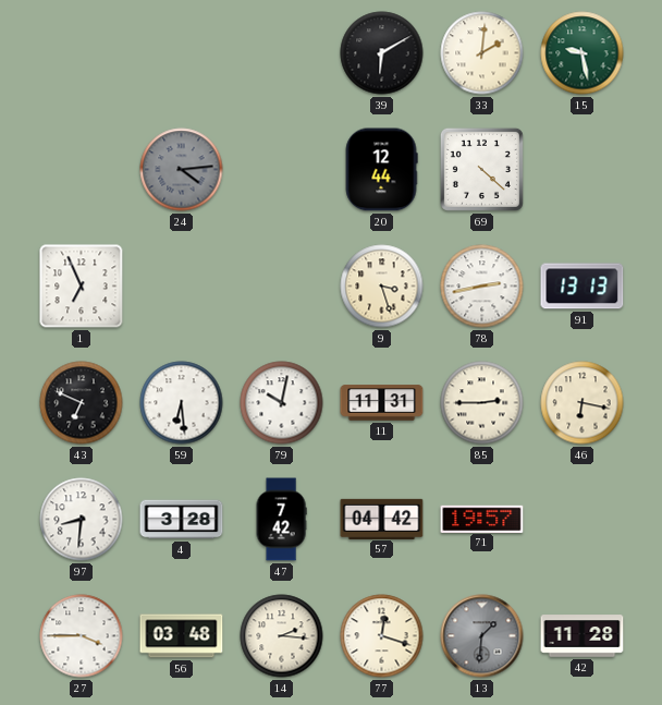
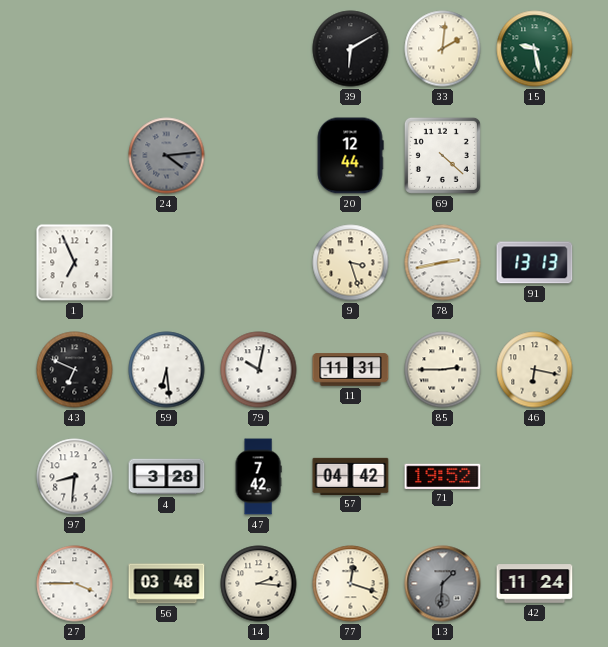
71: 19:57 -> 19:52 (443, 476)
42: 11:28 -> 11:24 (535, 584)
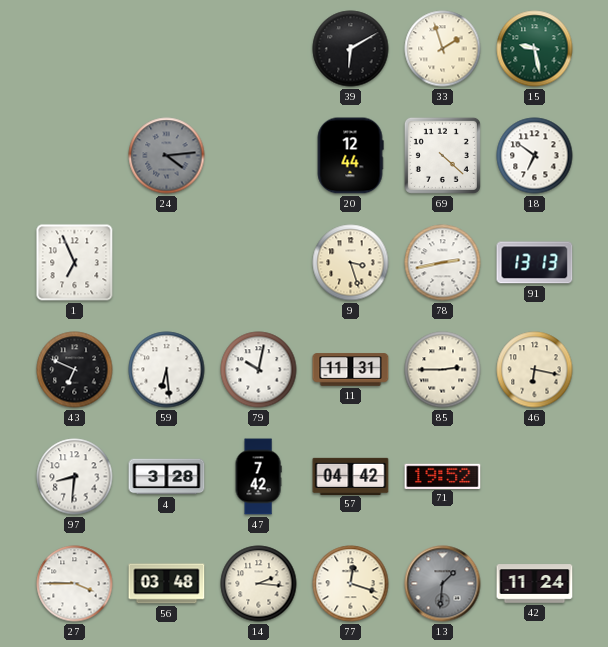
33: 2:01 -> 1:57 (443, 49)
18: none -> 6:51 (535, 156)
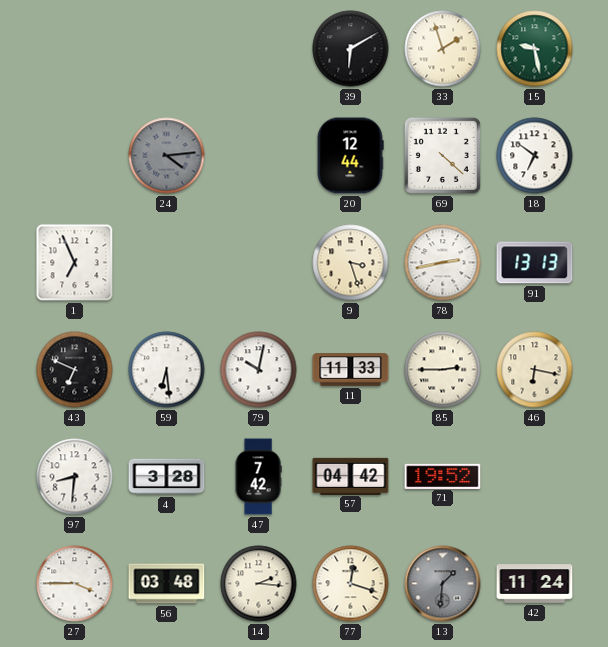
11: 11:31 -> 11:33 (351, 370)
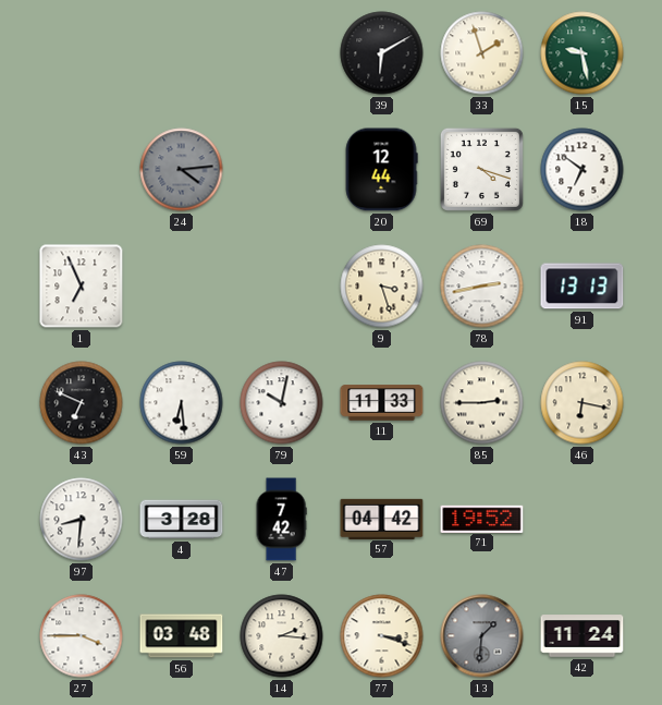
69: 4:22 -> 4:18 (481, 169)
77: 12:18 -> 3:18 (382, 636)
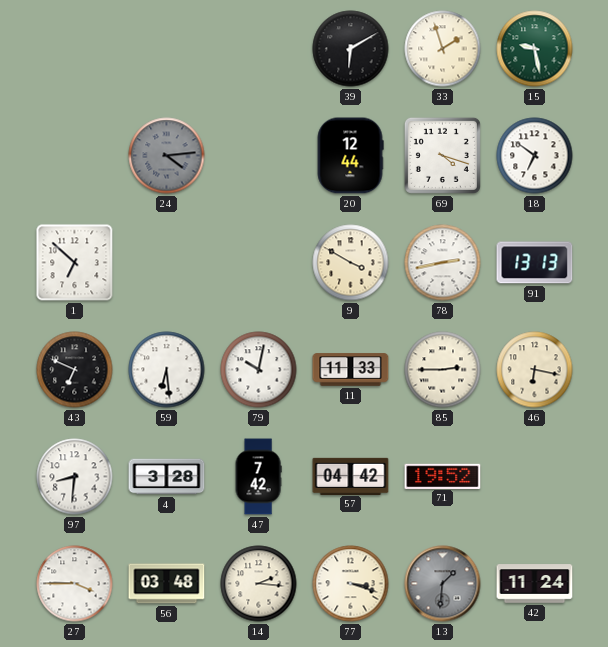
1: 6:56 -> 6:52 (75, 263)
9: 3:27 -> 3:50 (351, 263)
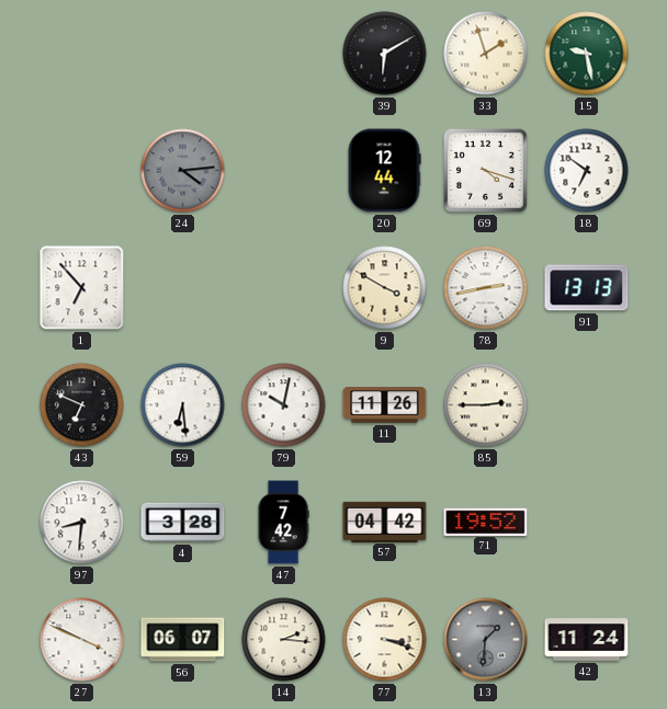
1: 6:52 -> 6:53 (82, 288)
11: 11:33 -> 11:26 (385, 405)
46: 6:17 -> none (535, 370)
27: 3:45 -> 3:49 (82, 640)
56: 03:48 -> 06:07 (183, 640)
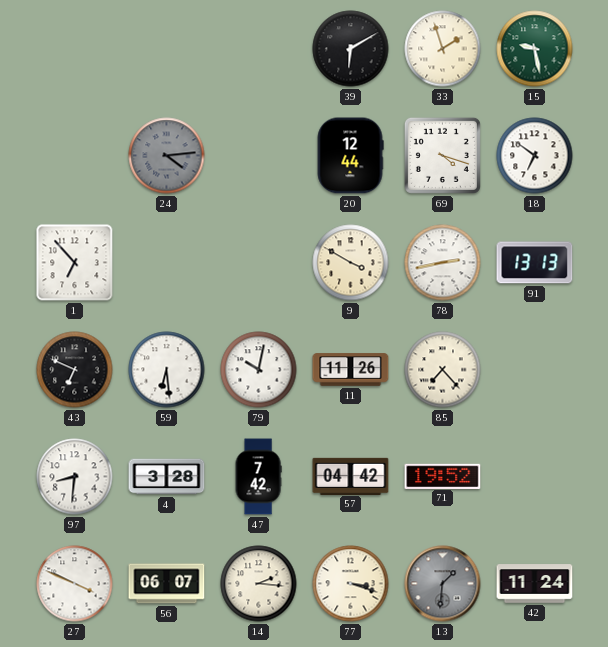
85: 2:45 -> 7:23 (443, 370)
